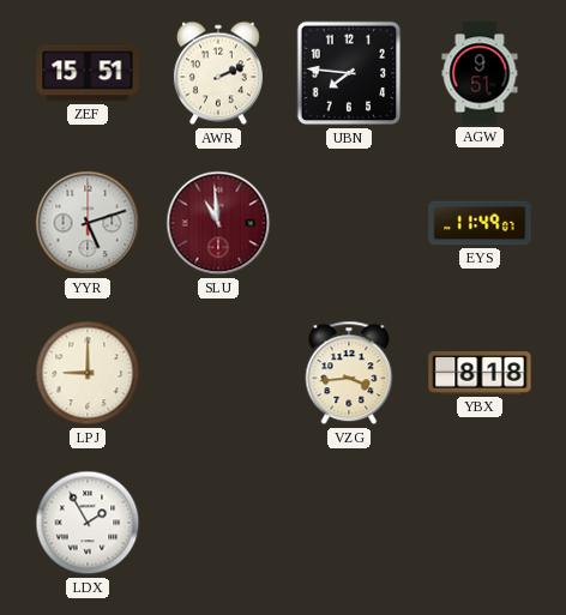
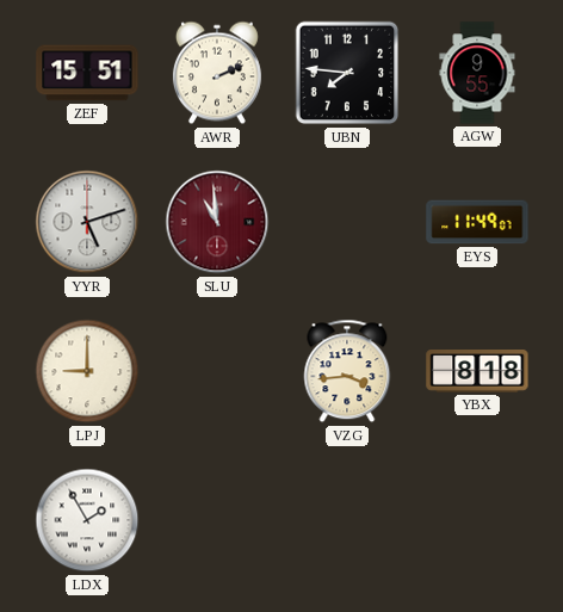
AGW: 9:51 -> 9:55 (477, 73)
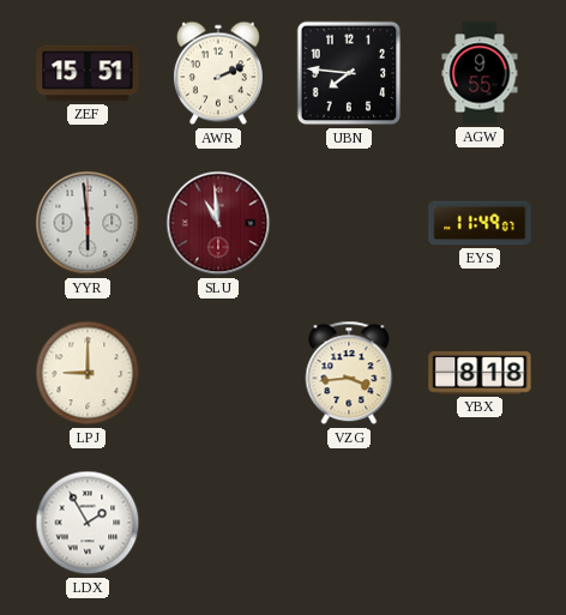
YYR: 5:12 -> 5:59 (88, 223)
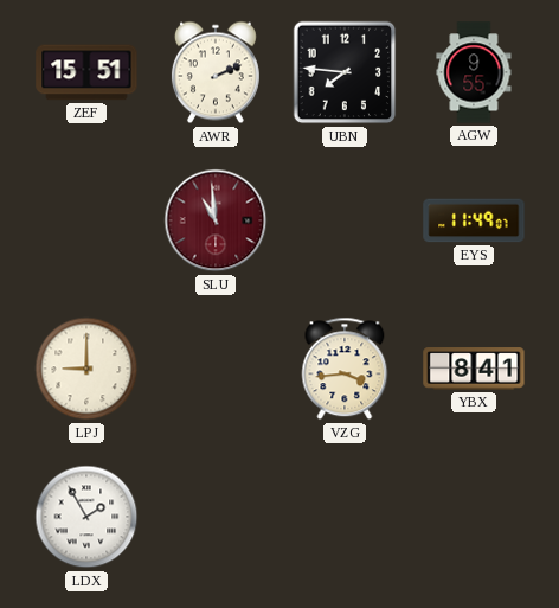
YYR: 5:59 -> none (88, 223)
YBX: 8:18 -> 8:41 (474, 369)
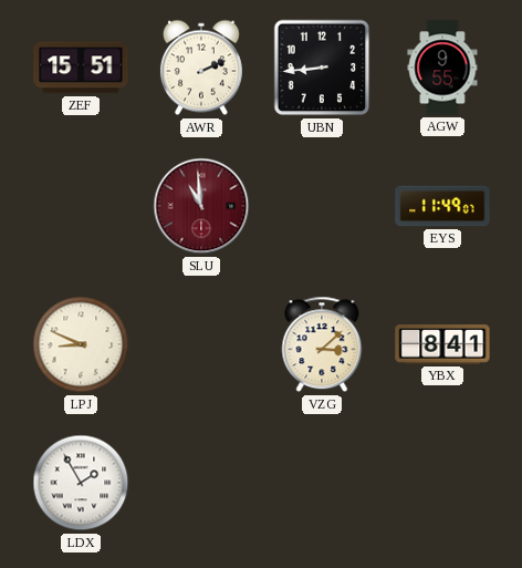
UBN: 7:46 -> 8:44 (322, 68)
LPJ: 9:00 -> 8:49 (81, 344)
VZG: 3:44 -> 3:08 (322, 344)
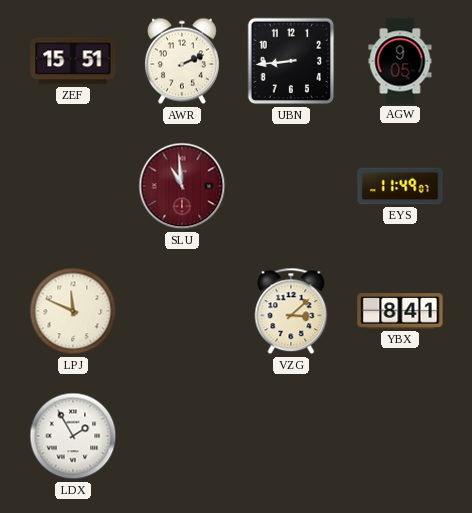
AGW: 9:55 -> 9:05 (400, 61)
LPJ: 8:49 -> 11:49 (73, 311)
